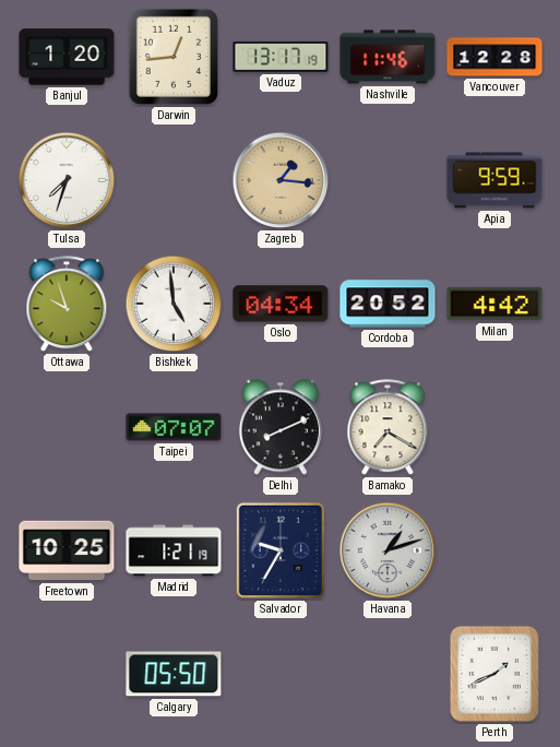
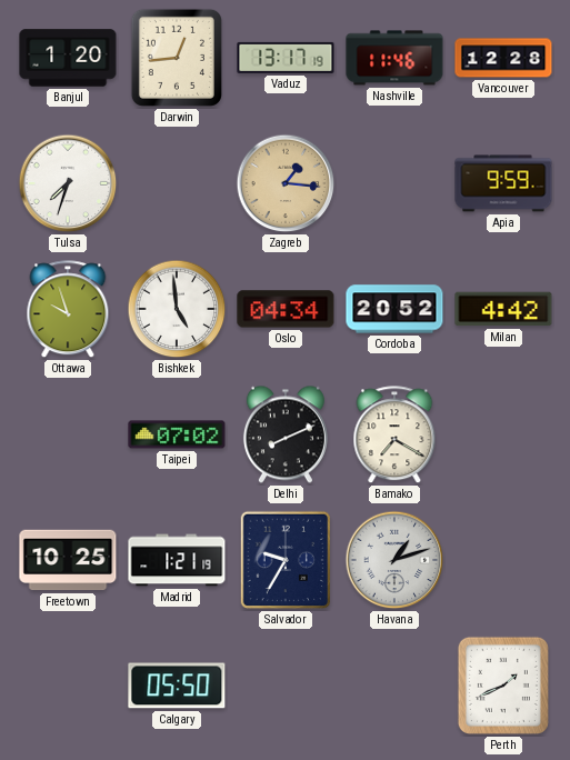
Taipei: 07:07 -> 07:02 (177, 434)
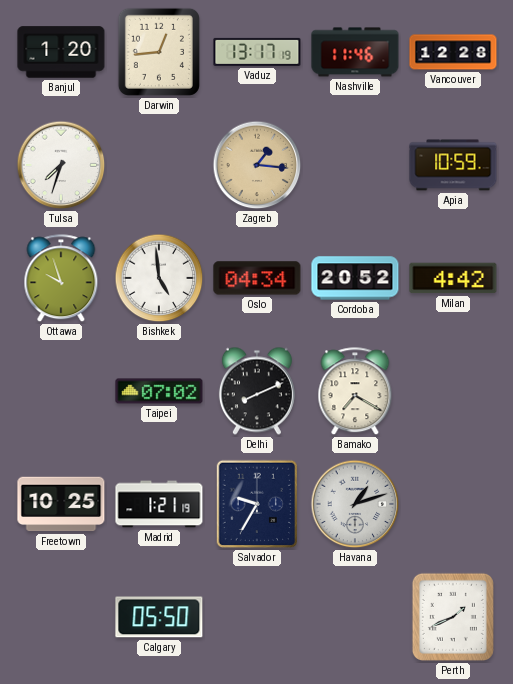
Apia: 9:59 -> 10:59 (453, 165)
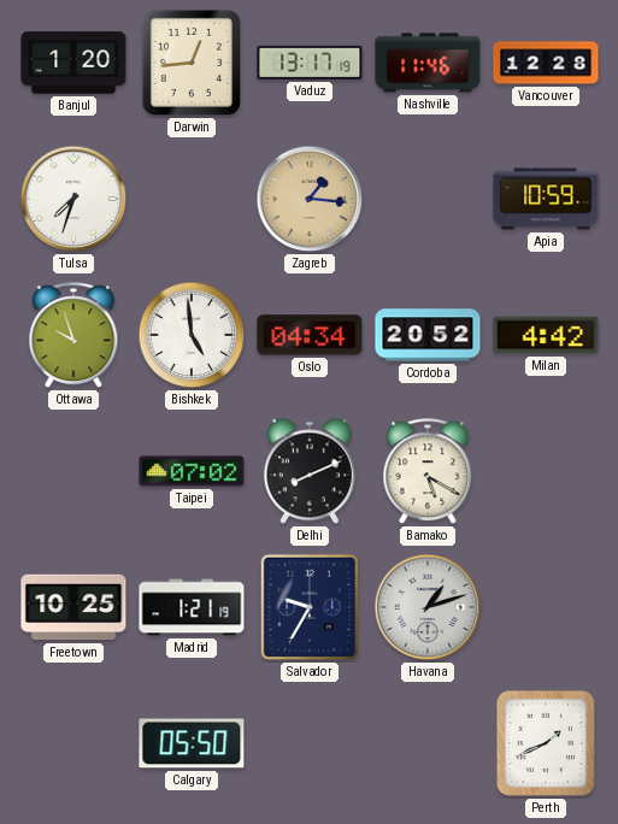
Bamako: 7:20 -> 5:20 (428, 472)
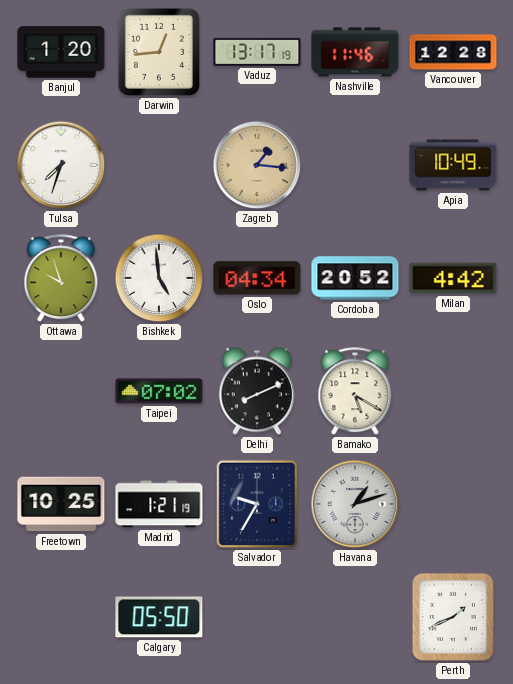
Apia: 10:59 -> 10:49 (453, 165)
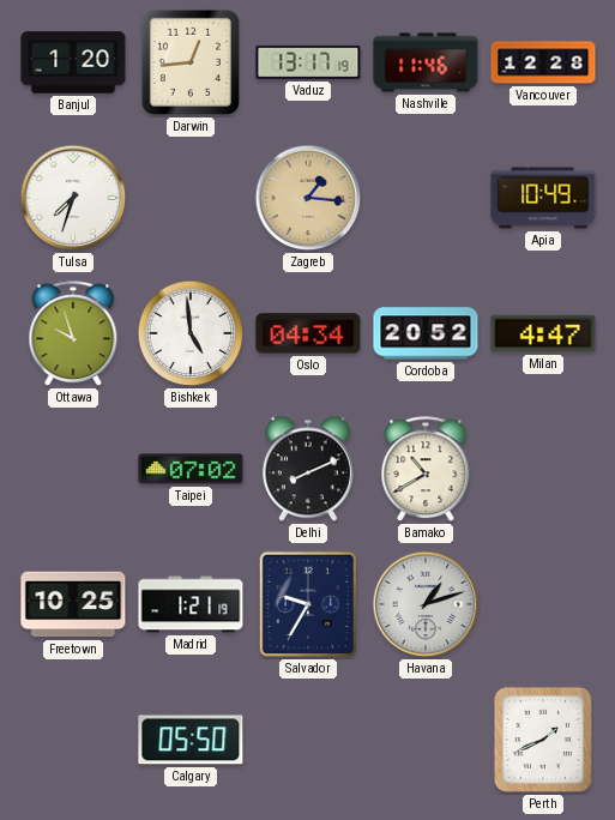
Milan: 4:42 -> 4:47 (543, 333)
Bamako: 5:20 -> 10:40 (426, 470)
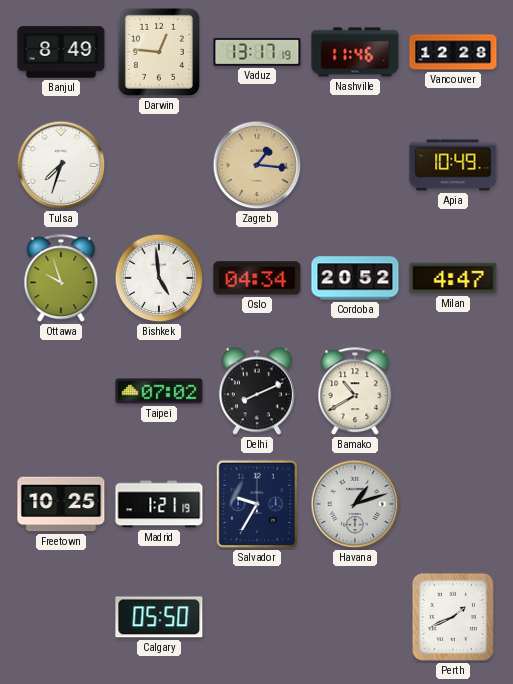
Banjul: 1:20 -> 8:49 (61, 52)
Darwin: 12:44 -> 12:46 (159, 52)
